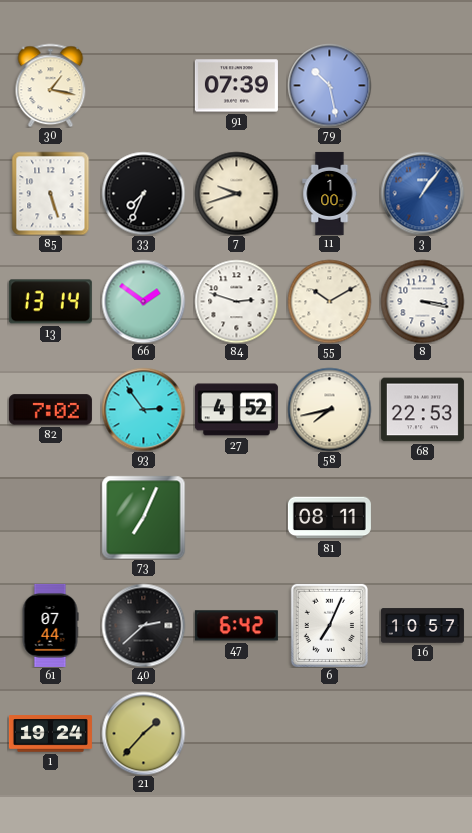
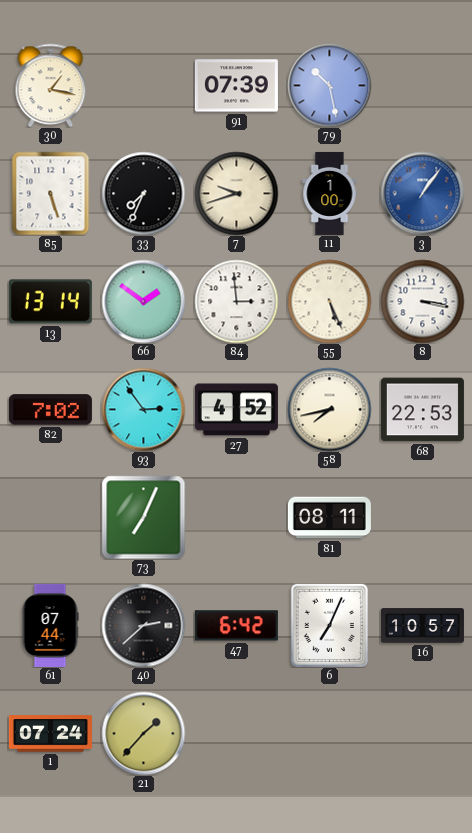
84: 2:48 -> 2:59 (236, 301)
55: 10:10 -> 5:26 (329, 301)
1: 19:24 -> 07:24 (50, 734)
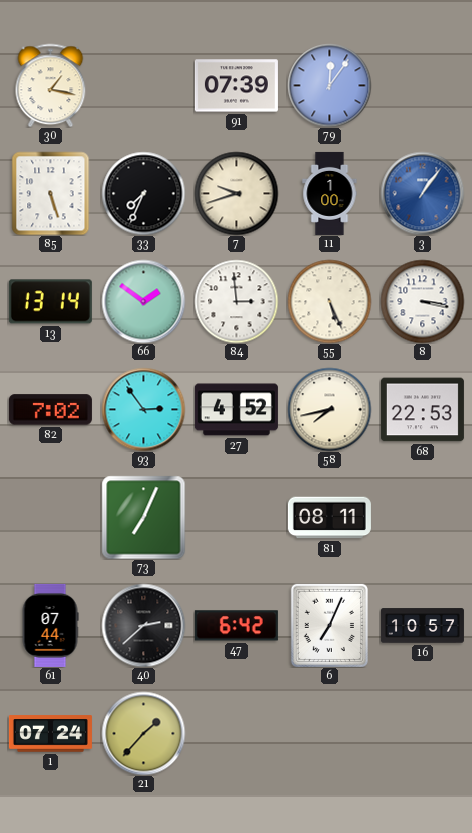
79: 10:28 -> 12:06 (329, 85)
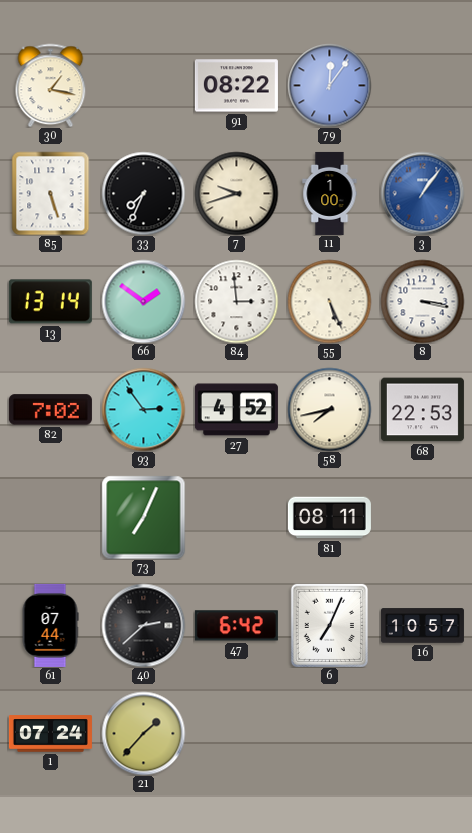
91: 07:39 -> 08:22 (236, 86)
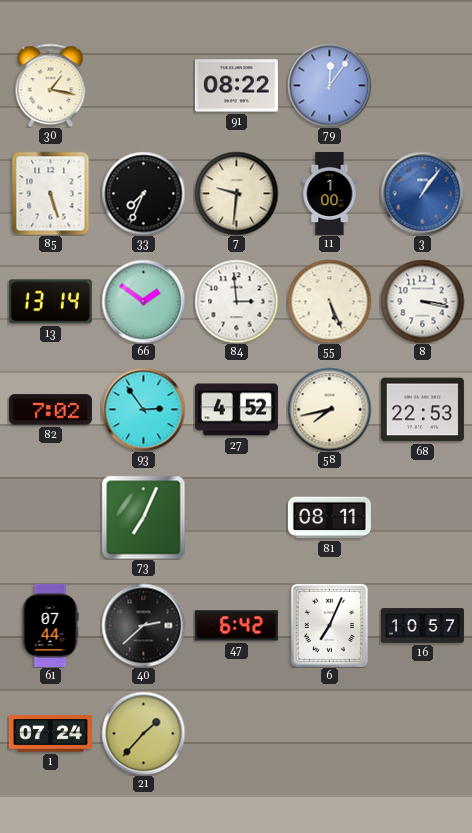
7: 9:42 -> 9:31 (236, 193)
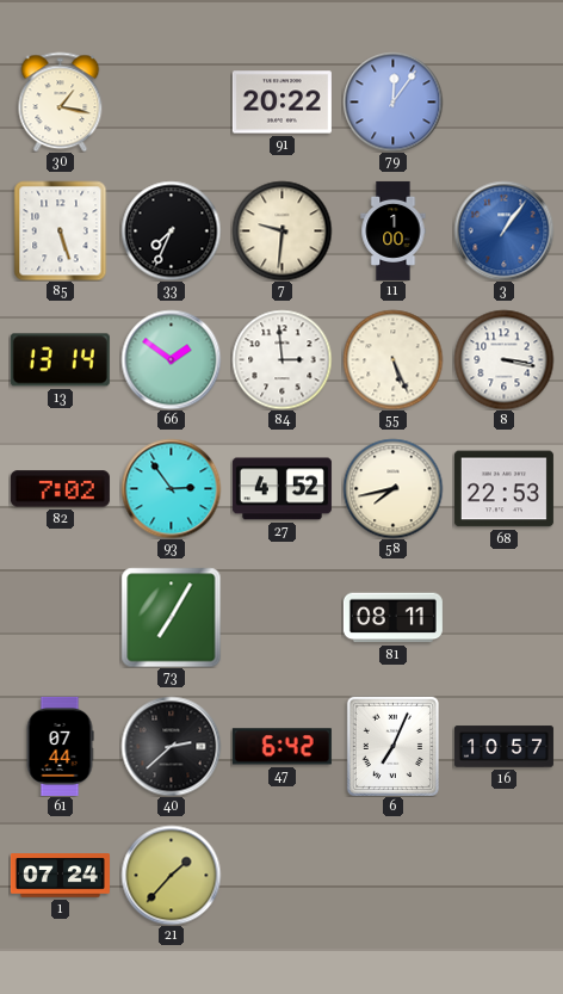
91: 08:22 -> 20:22 (281, 103)
73: 7:04 -> 7:05 (171, 617)
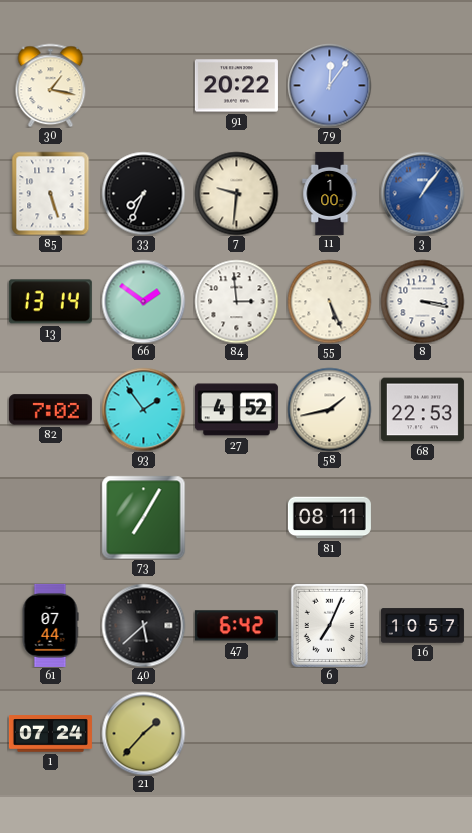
93: 2:54 -> 1:54 (143, 409)
58: 7:43 -> 1:43 (329, 409)
40: 2:38 -> 5:38 (143, 625)
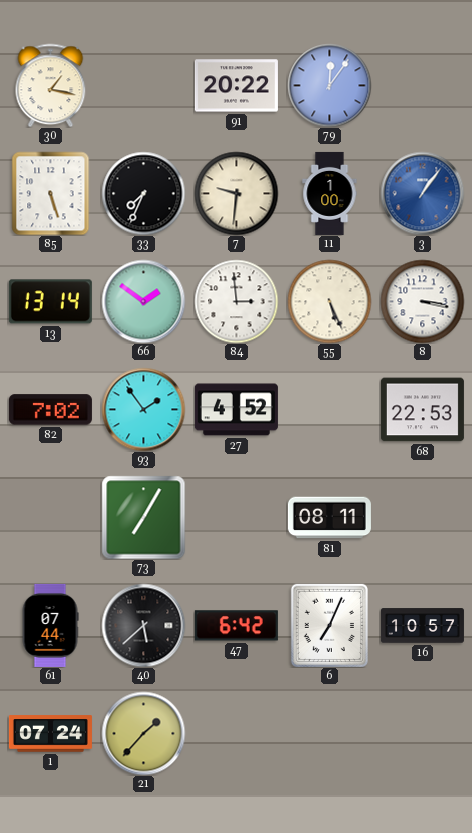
58: 1:43 -> none (329, 409)
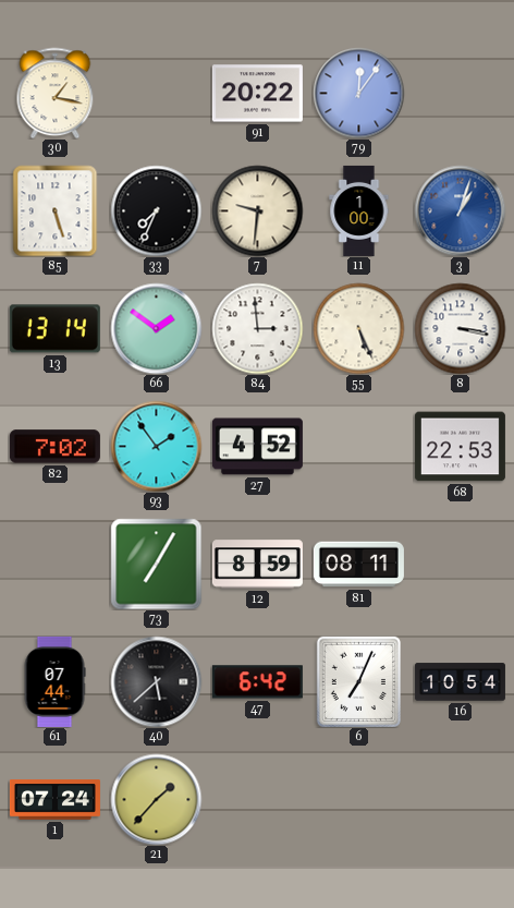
3: 1:06 -> 1:03 (460, 210)
12: none -> 8:59 (257, 565)
16: 10:57 -> 10:54 (460, 682)
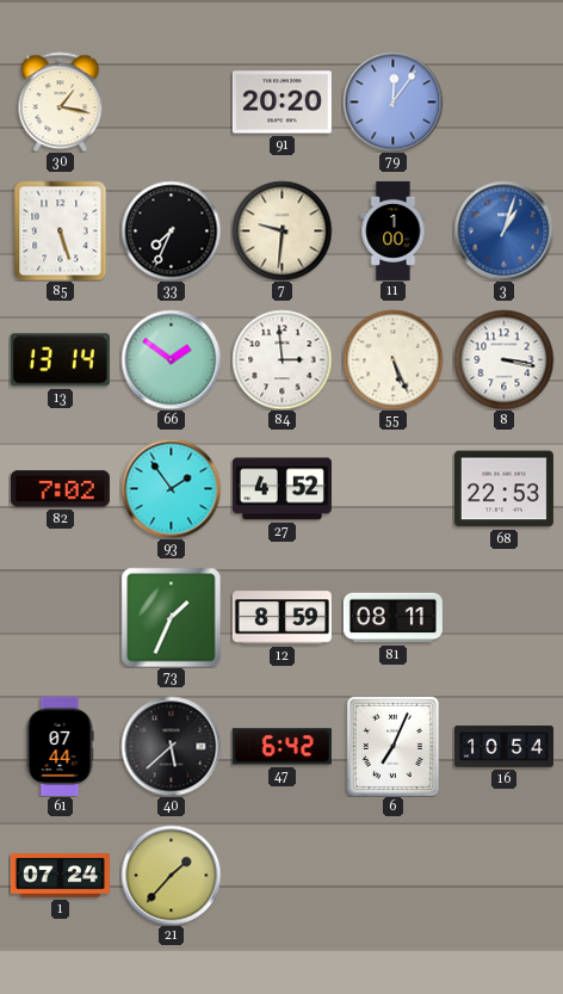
91: 20:22 -> 20:20 (281, 103)
73: 7:05 -> 1:34 (171, 617)
